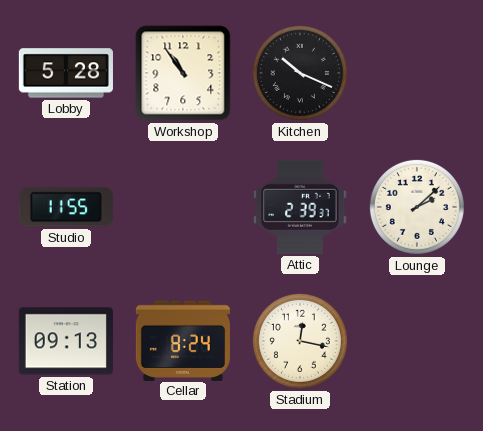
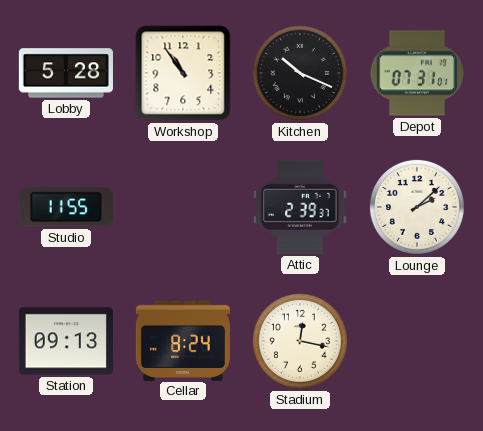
Depot: none -> 07:31 (417, 73)
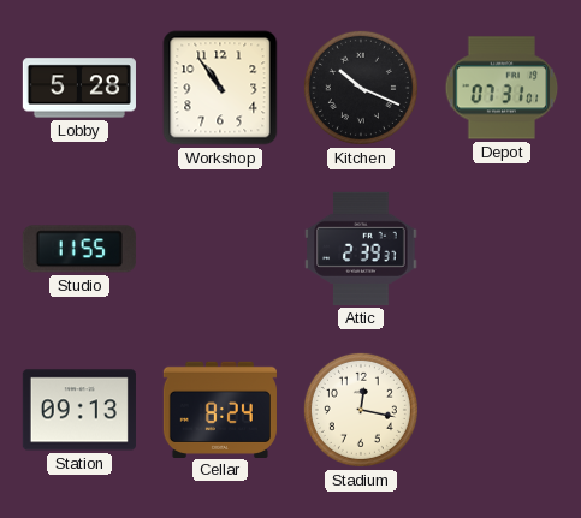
Lounge: 2:08 -> none (417, 207)
